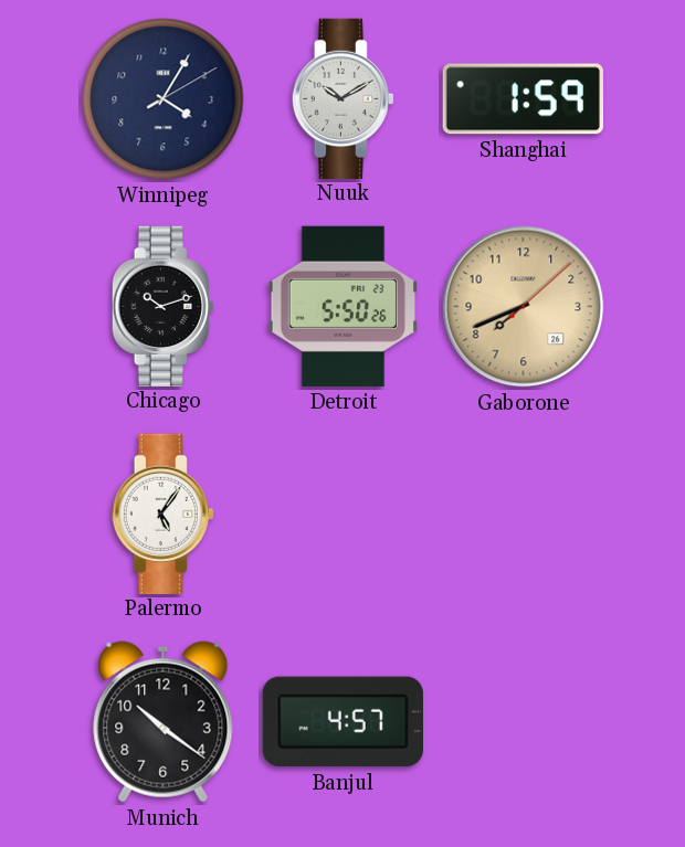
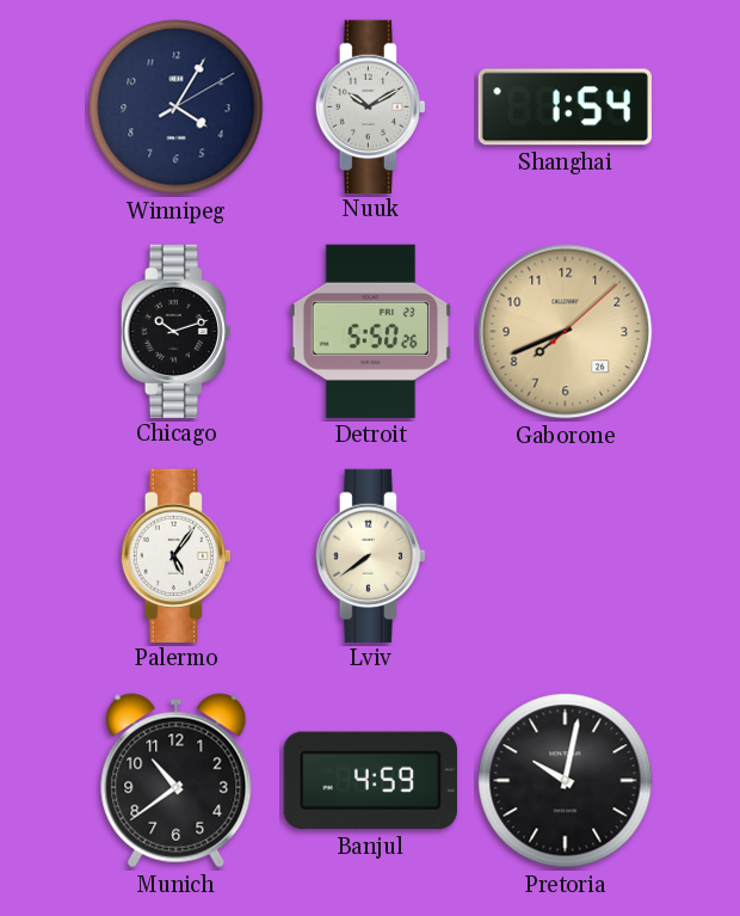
Shanghai: 1:59 -> 1:54 (565, 107)
Lviv: none -> 7:39 (370, 555)
Munich: 10:21 -> 10:39 (177, 781)
Banjul: 4:57 -> 4:59 (370, 781)
Pretoria: none -> 10:02 (566, 781)
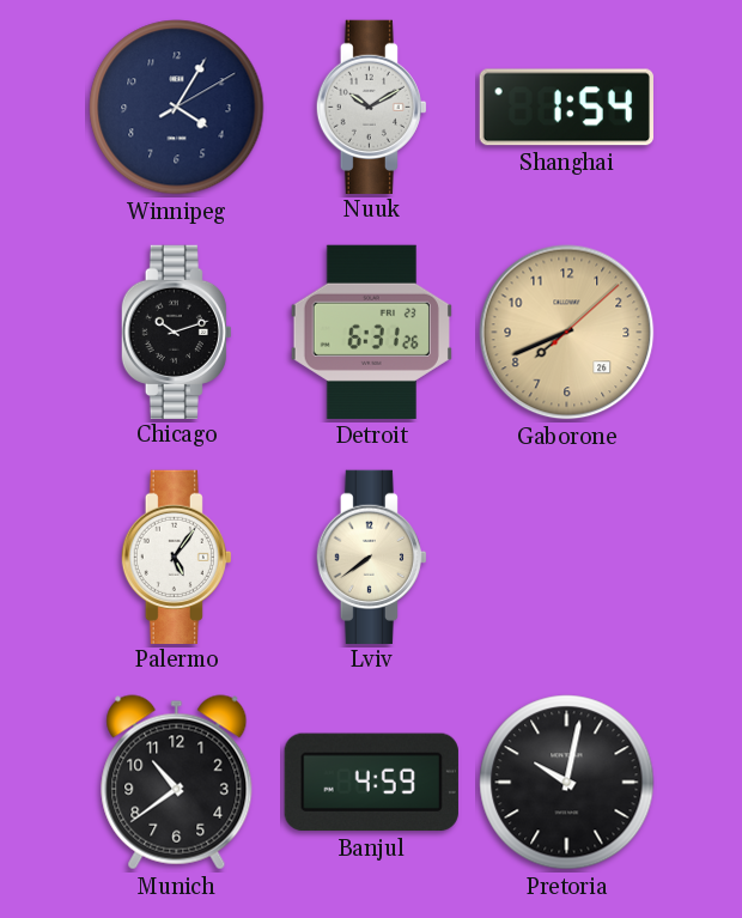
Detroit: 5:50 -> 6:31 (371, 332)
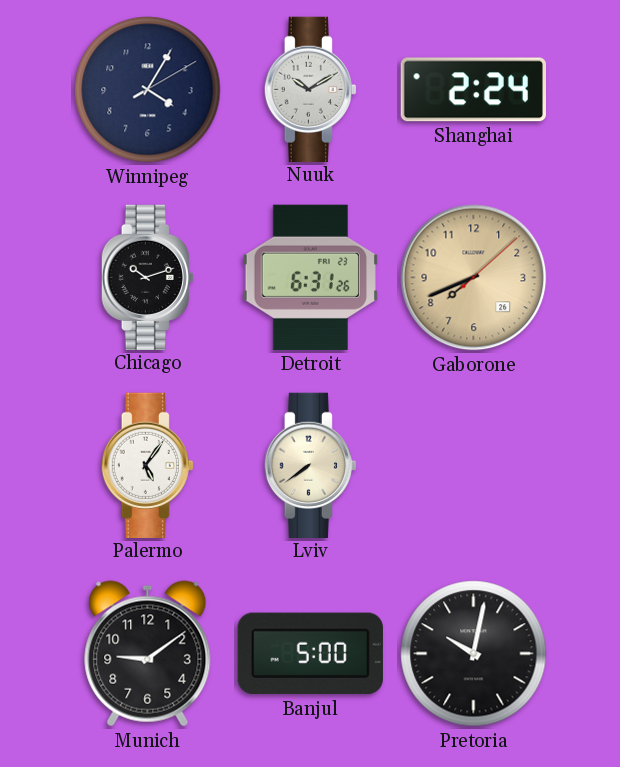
Shanghai: 1:54 -> 2:24 (473, 90)
Munich: 10:39 -> 9:09 (148, 654)
Banjul: 4:59 -> 5:00 (310, 654)
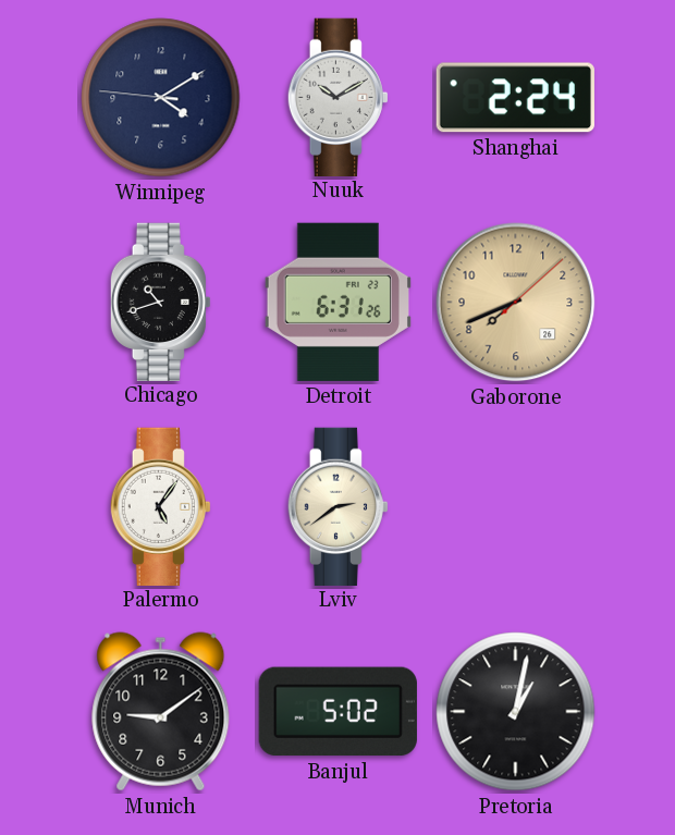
Winnipeg: 4:05 -> 4:09 (161, 98)
Chicago: 10:12 -> 10:42 (160, 302)
Lviv: 7:39 -> 2:39 (337, 506)
Banjul: 5:00 -> 5:02 (337, 712)
Pretoria: 10:02 -> 1:02 (516, 712)
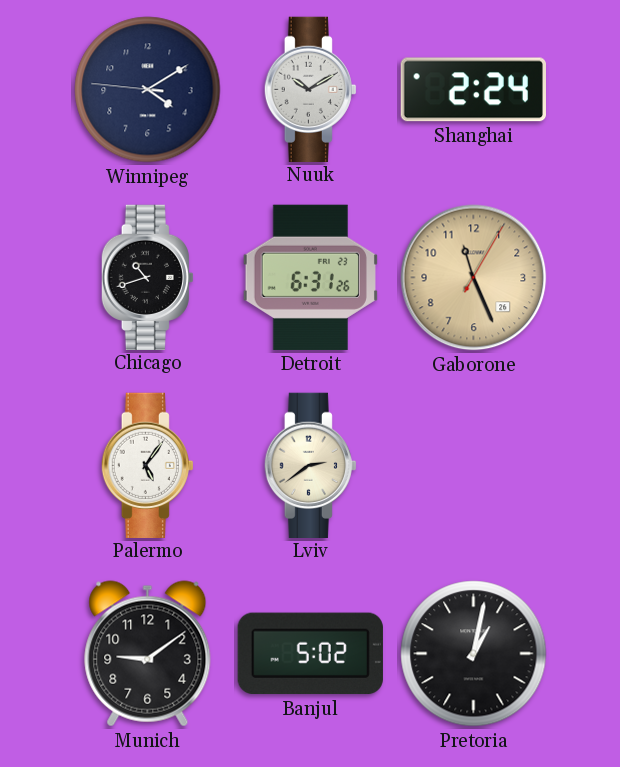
Gaborone: 7:41 -> 11:26 (474, 278)
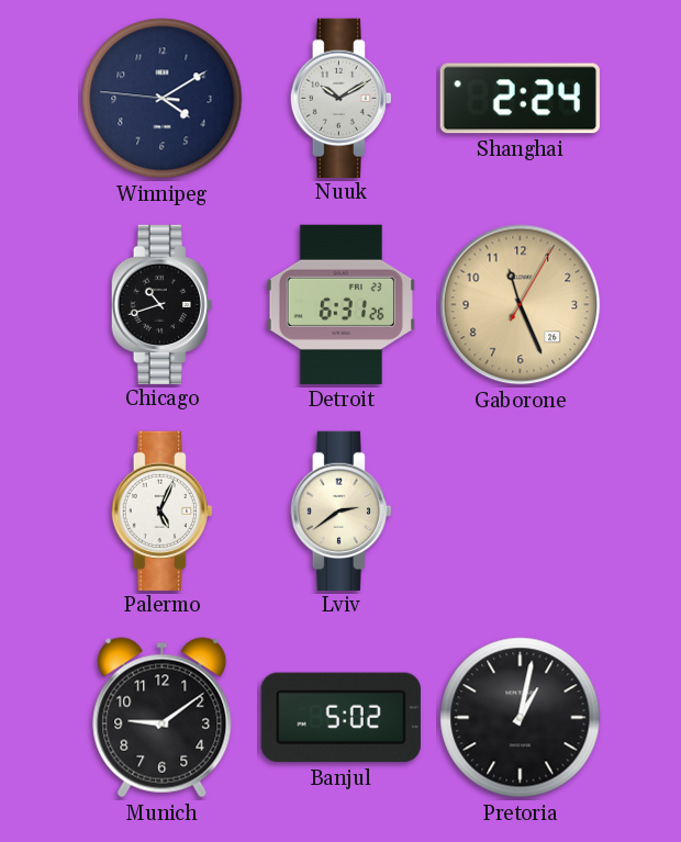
Palermo: 5:06 -> 5:04 (161, 510)
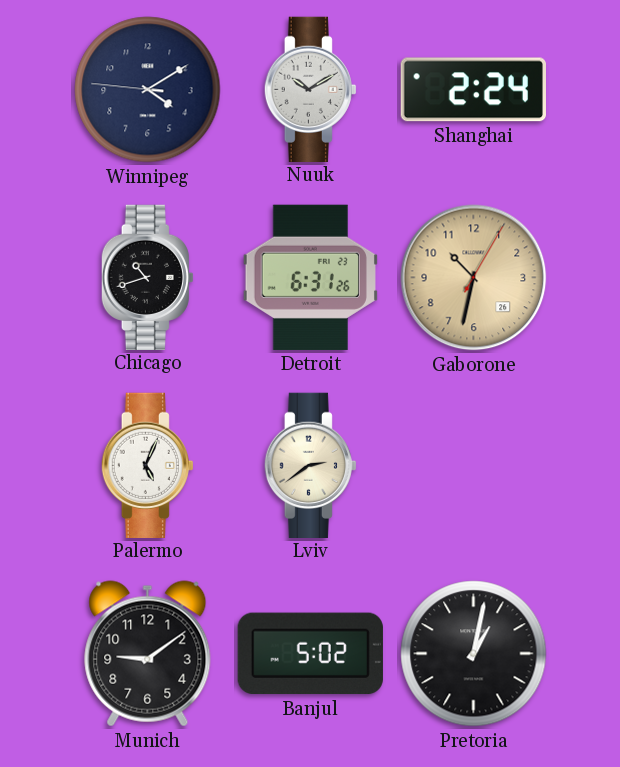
Gaborone: 11:26 -> 10:32 (474, 278)
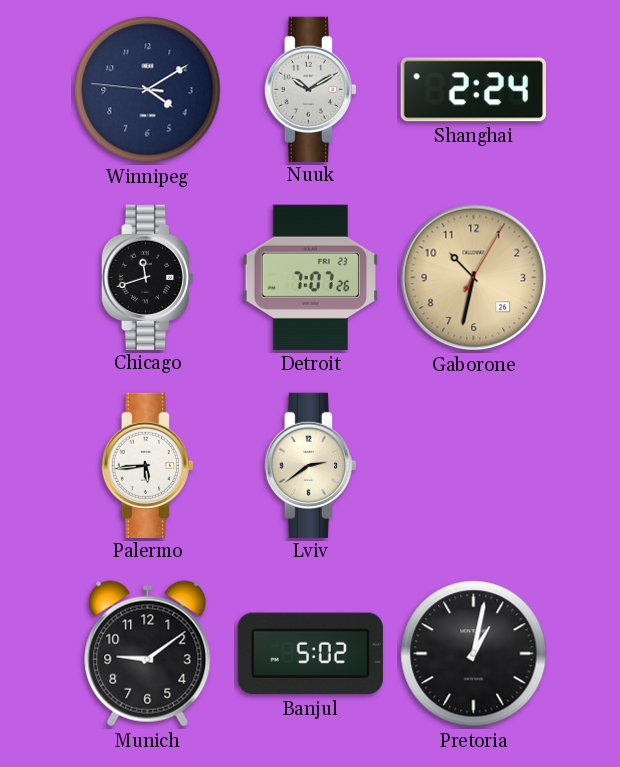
Chicago: 10:42 -> 11:42 (147, 277)
Detroit: 6:31 -> 7:07 (310, 277)
Palermo: 5:04 -> 5:44 (147, 465)
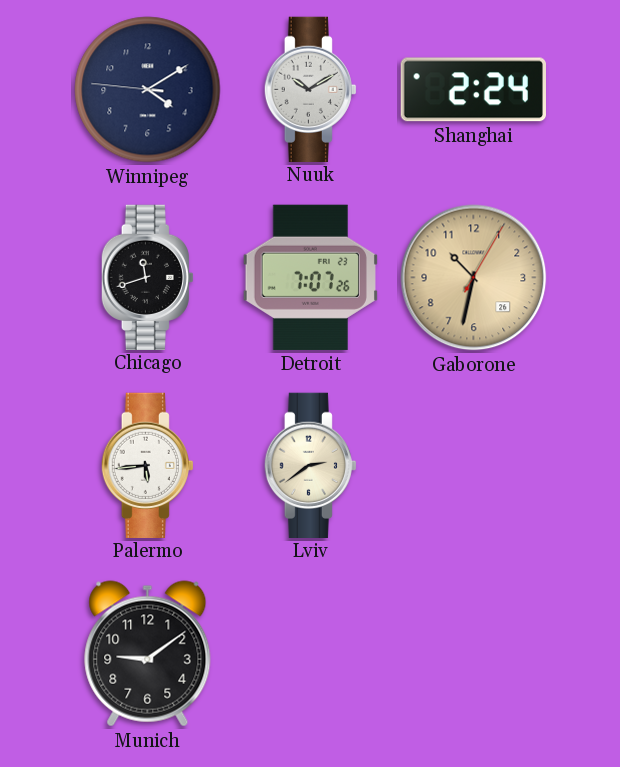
Banjul: 5:02 -> none (310, 654)
Pretoria: 1:02 -> none (474, 654)
